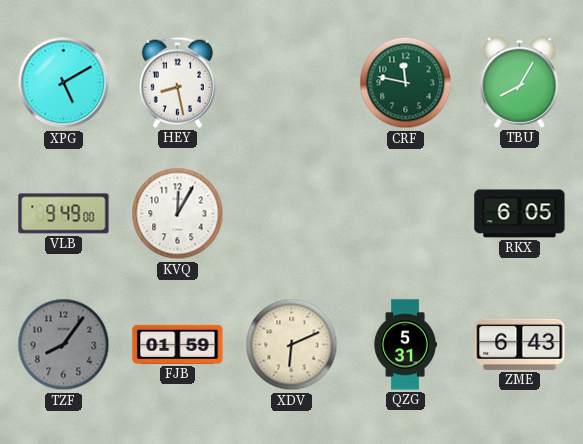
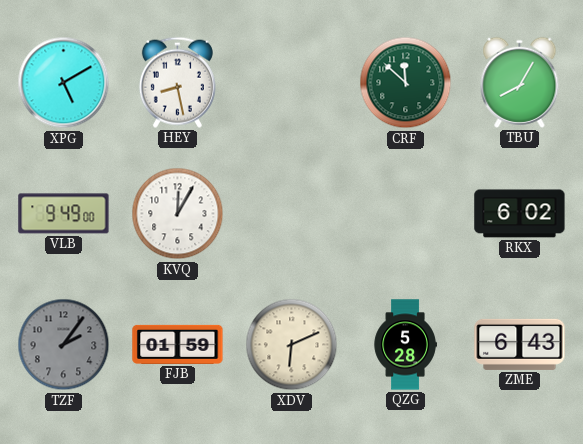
CRF: 11:47 -> 11:52 (406, 83)
RKX: 6:05 -> 6:02 (520, 214)
TZF: 8:06 -> 2:06 (64, 345)
QZG: 5:31 -> 5:28 (405, 345)
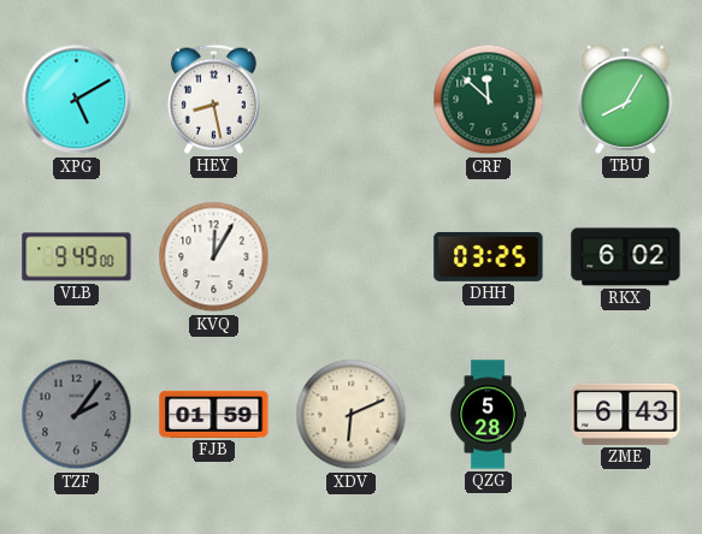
DHH: none -> 03:25 (489, 256)
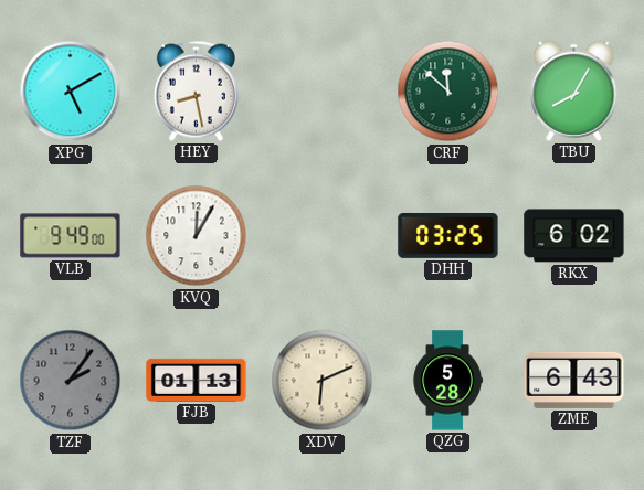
FJB: 01:59 -> 01:13 (197, 380)
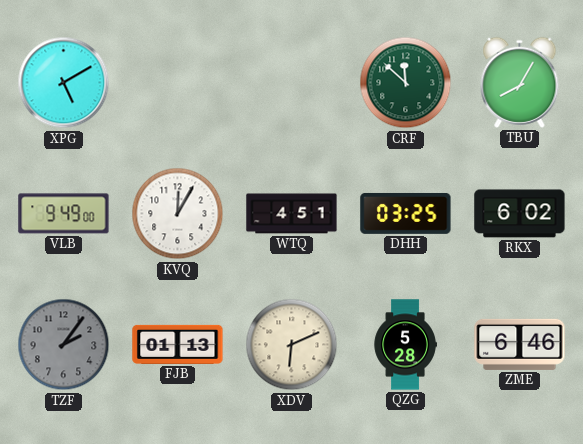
HEY: 8:28 -> none (196, 90)
WTQ: none -> 4:51 (292, 214)
ZME: 6:43 -> 6:46 (520, 344)
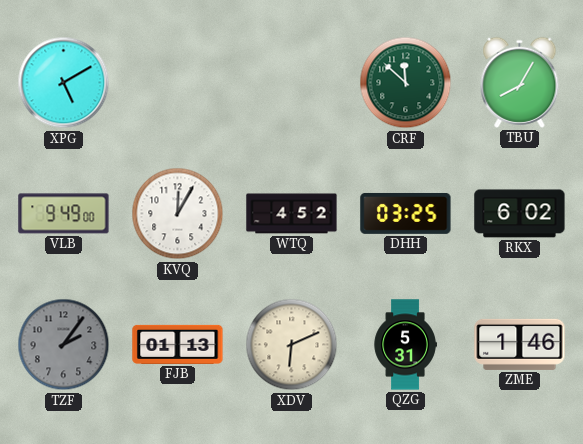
WTQ: 4:51 -> 4:52 (292, 214)
QZG: 5:28 -> 5:31 (405, 345)
ZME: 6:46 -> 1:46 (520, 344)
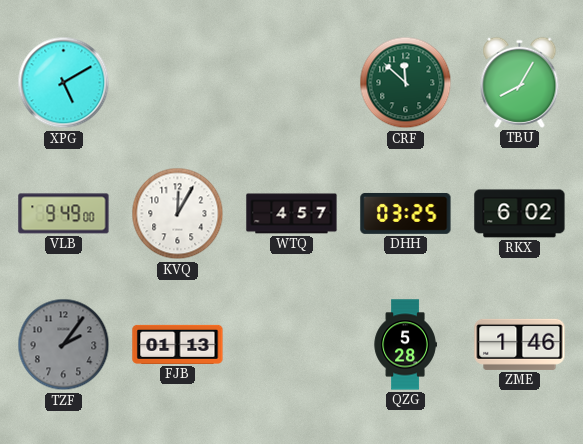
WTQ: 4:52 -> 4:57 (292, 214)
XDV: 6:11 -> none (292, 345)
QZG: 5:31 -> 5:28 (405, 345)
